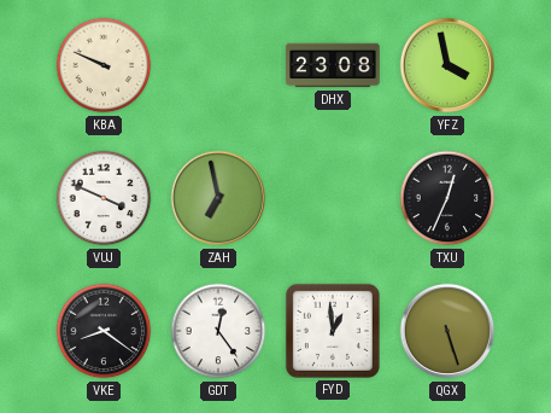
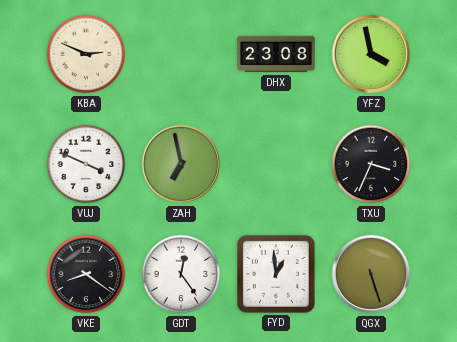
KBA: 9:49 -> 2:49 (86, 54)
TXU: 12:34 -> 3:34 (371, 164)
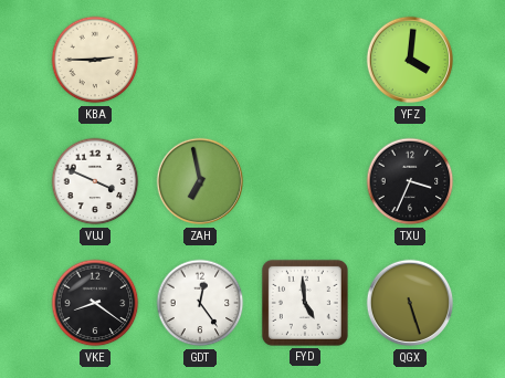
KBA: 2:49 -> 2:45 (95, 60)
DHX: 23:08 -> none (276, 54)
YFZ: 3:58 -> 4:01 (410, 60)
FYD: 12:59 -> 4:59 (305, 303)
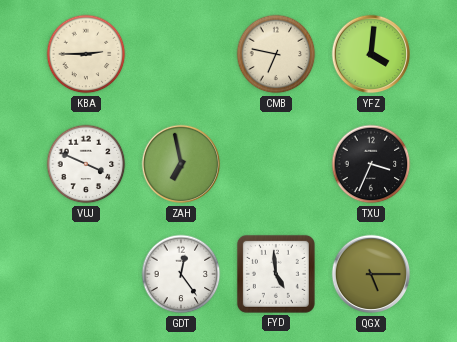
CMB: none -> 6:47 (276, 54)
VKE: 8:21 -> none (95, 303)
QGX: 5:27 -> 5:15 (371, 274)
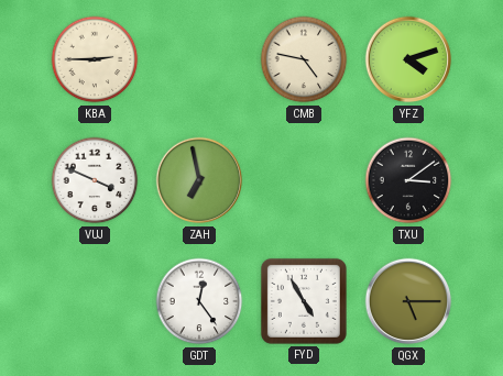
CMB: 6:47 -> 4:47 (304, 59)
YFZ: 4:01 -> 4:12 (408, 59)
TXU: 3:34 -> 3:09 (408, 180)
FYD: 4:59 -> 4:55 (304, 301)
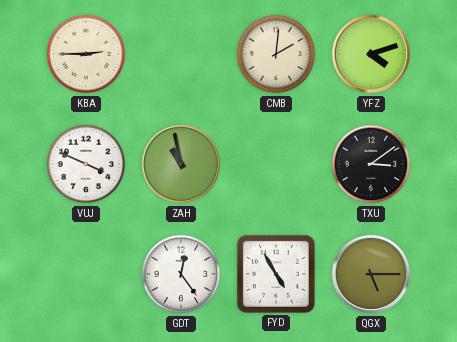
CMB: 4:47 -> 2:01 (276, 54)
ZAH: 6:58 -> 10:58 (181, 164)
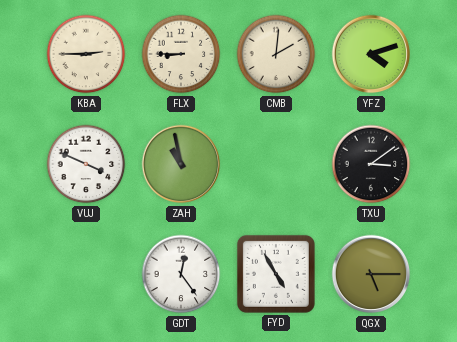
FLX: none -> 8:45 (181, 54)
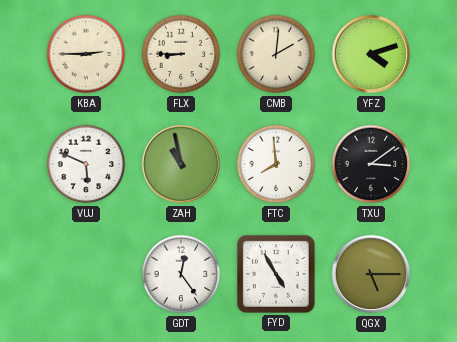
VUJ: 3:49 -> 5:49 (86, 164)
FTC: none -> 7:59 (276, 164)
